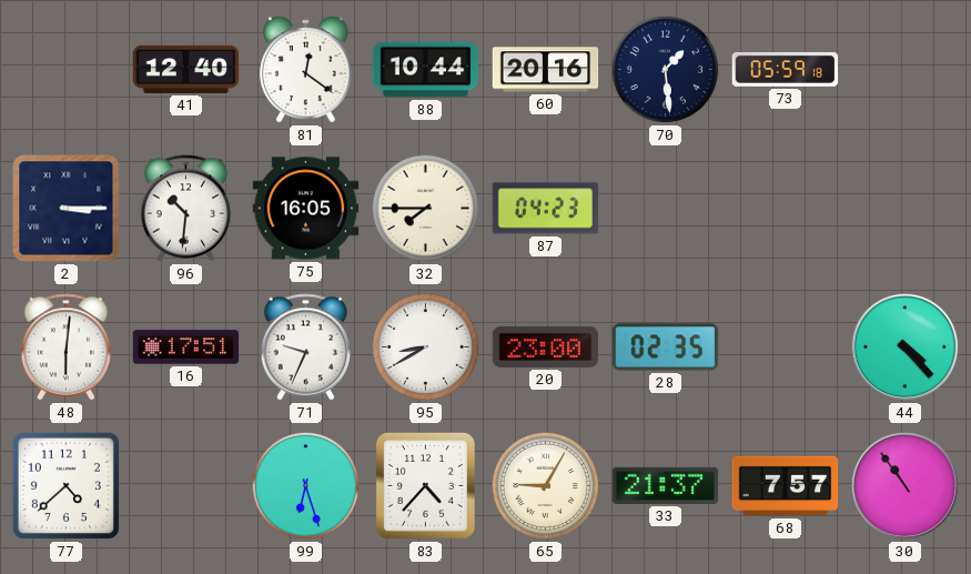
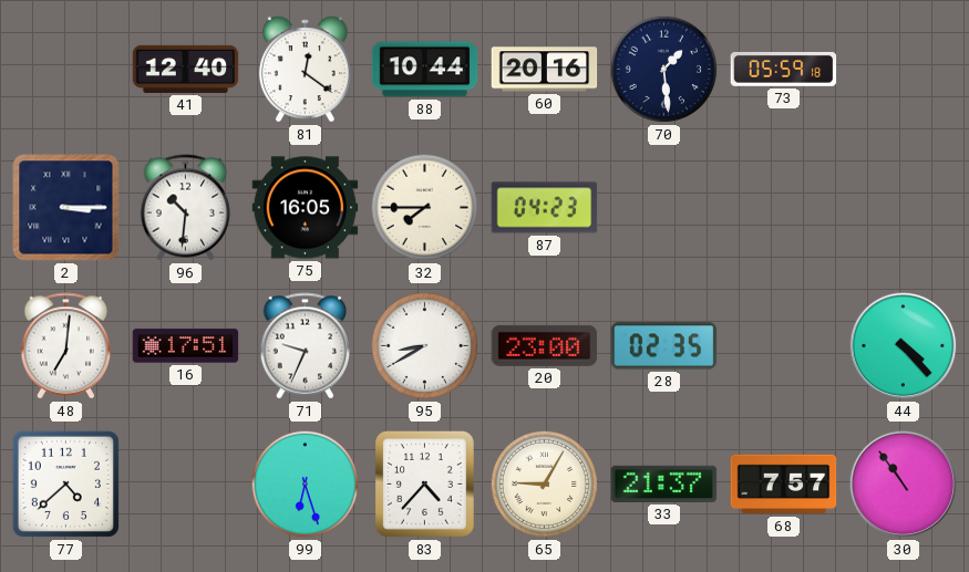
48: 6:01 -> 7:01 (66, 346)
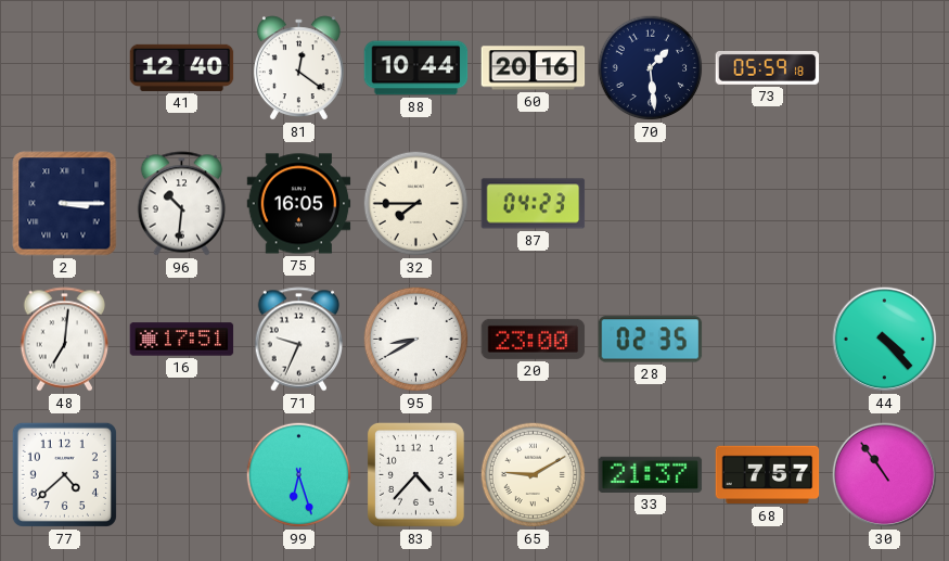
65: 9:05 -> 9:10 (534, 475)
